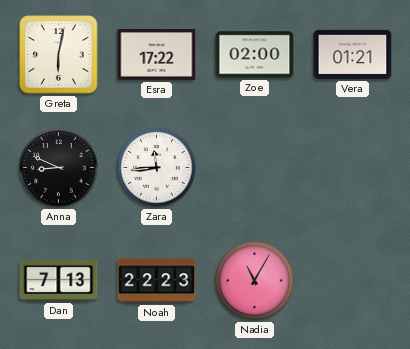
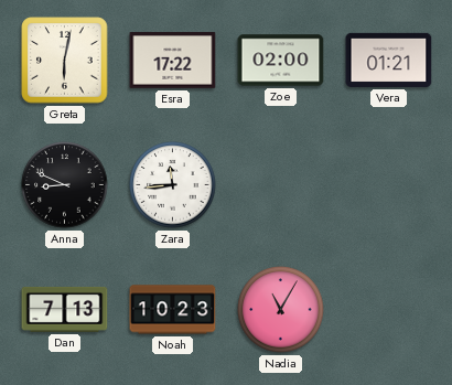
Noah: 22:23 -> 10:23 (173, 310)
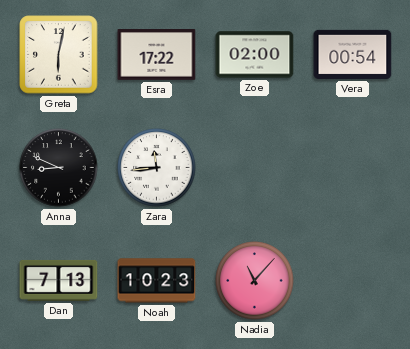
Vera: 01:21 -> 00:54 (353, 54)
Nadia: 11:05 -> 11:07 (255, 281)
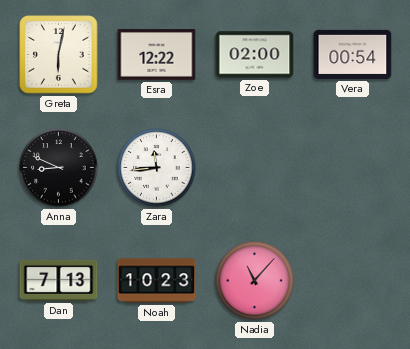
Esra: 17:22 -> 12:22 (157, 55)
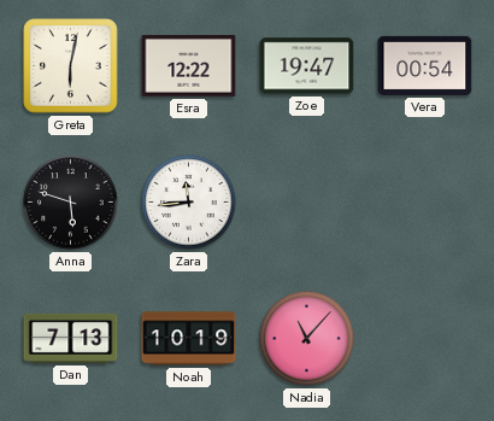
Zoe: 02:00 -> 19:47 (307, 66)
Anna: 8:49 -> 5:48 (71, 203)
Noah: 10:23 -> 10:19 (189, 339)
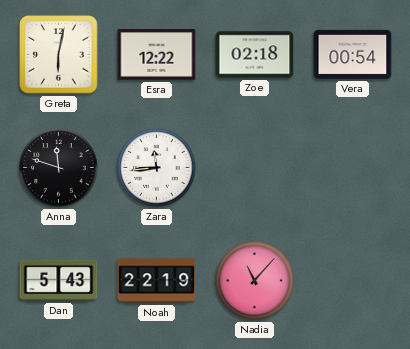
Zoe: 19:47 -> 02:18 (255, 55)
Anna: 5:48 -> 11:48 (59, 168)
Dan: 7:13 -> 5:43 (59, 280)
Noah: 10:19 -> 22:19 (157, 281)
